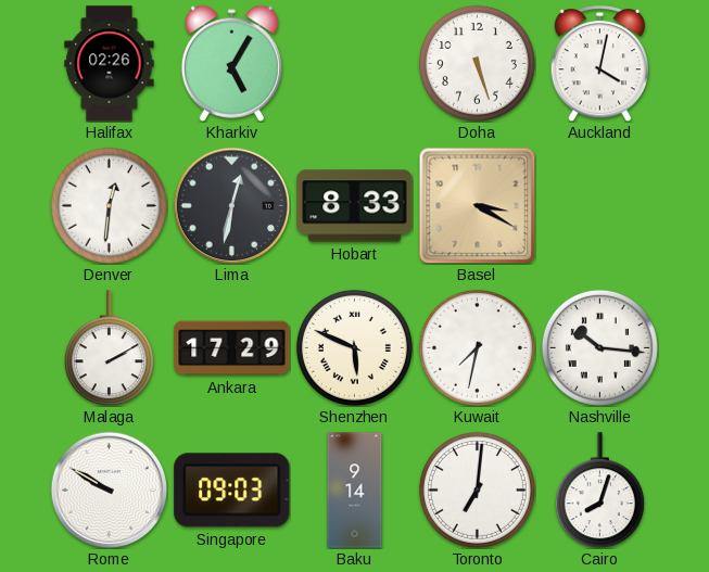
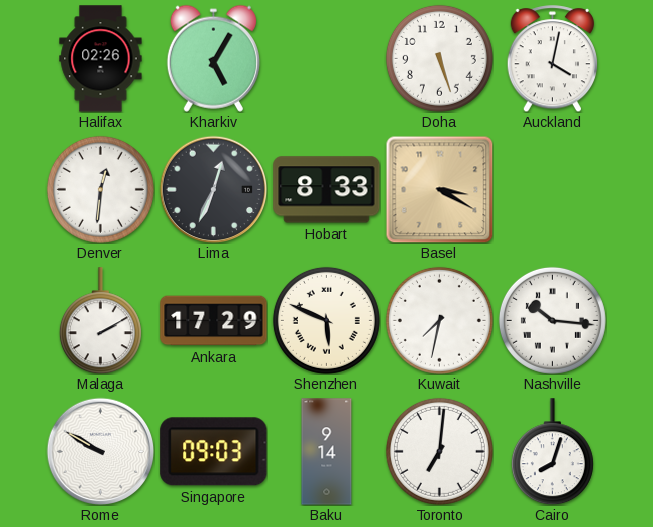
Lima: 12:32 -> 12:34 (213, 189)
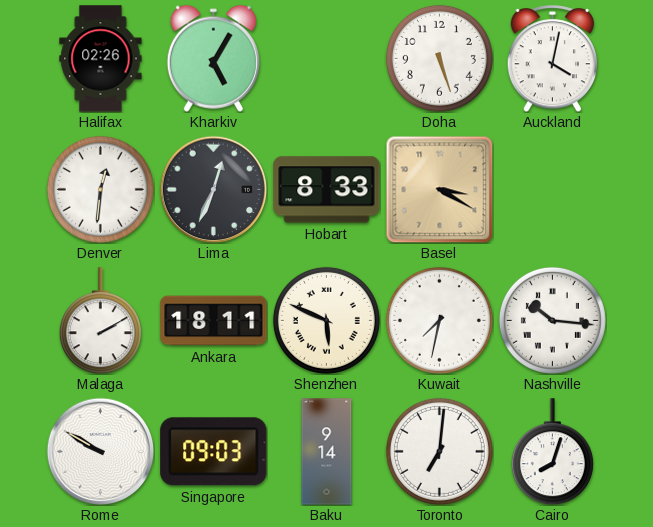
Ankara: 17:29 -> 18:11 (214, 321)
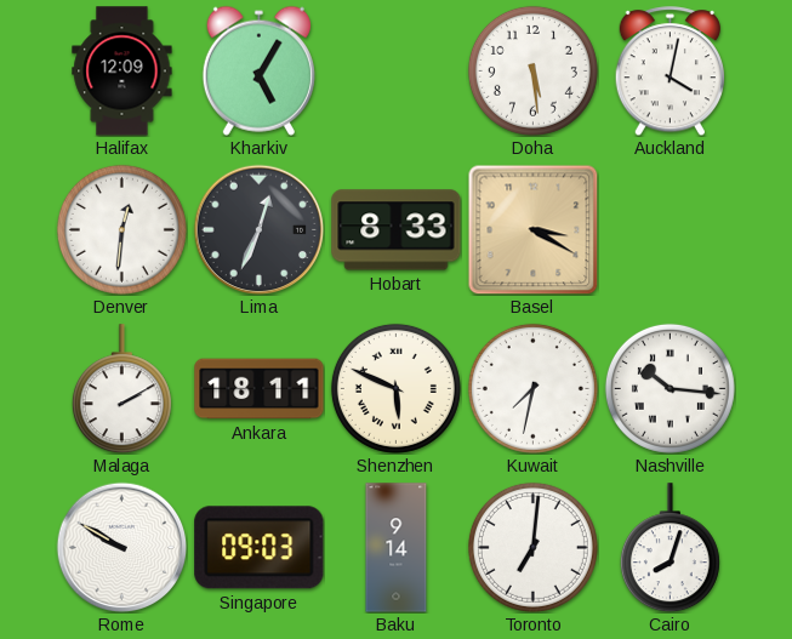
Halifax: 02:26 -> 12:09 (122, 72)
Doha: 5:27 -> 5:29 (532, 70)
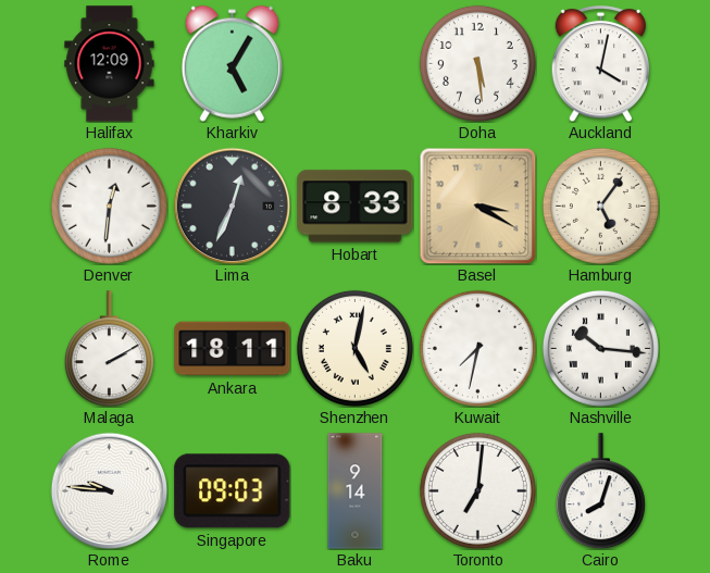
Hamburg: none -> 5:06 (600, 205)
Shenzhen: 5:49 -> 5:02 (354, 348)
Rome: 9:50 -> 9:46 (109, 490)
